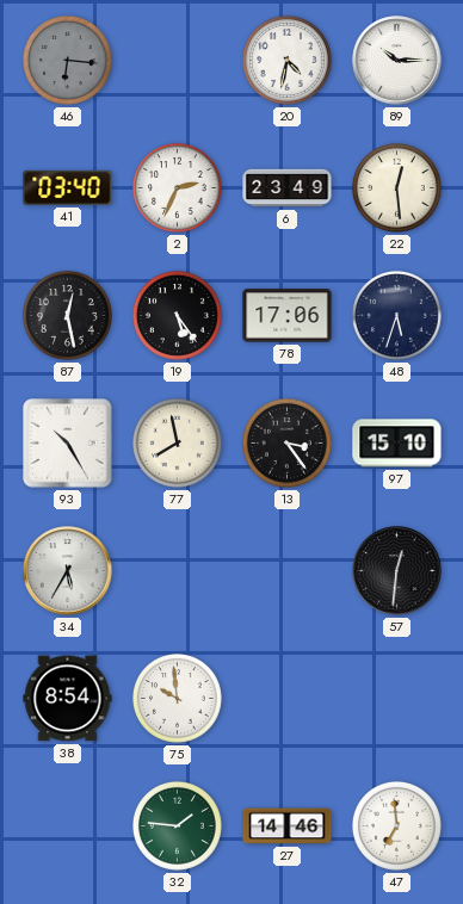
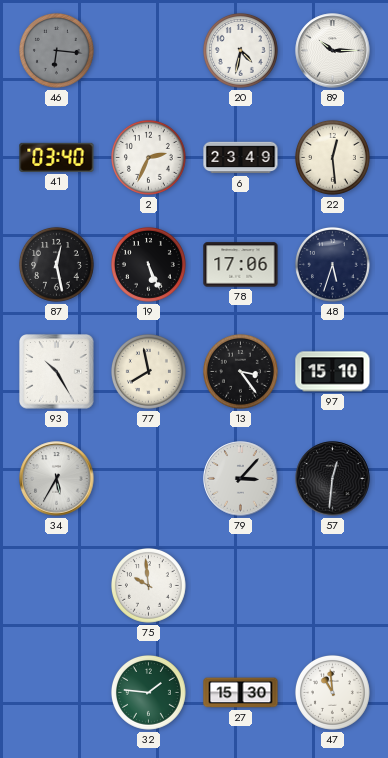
19: 5:24 -> 5:26 (148, 264)
79: none -> 3:07 (241, 479)
38: 8:54 -> none (68, 699)
27: 14:46 -> 15:30 (241, 693)
47: 6:59 -> 10:59 (332, 692)
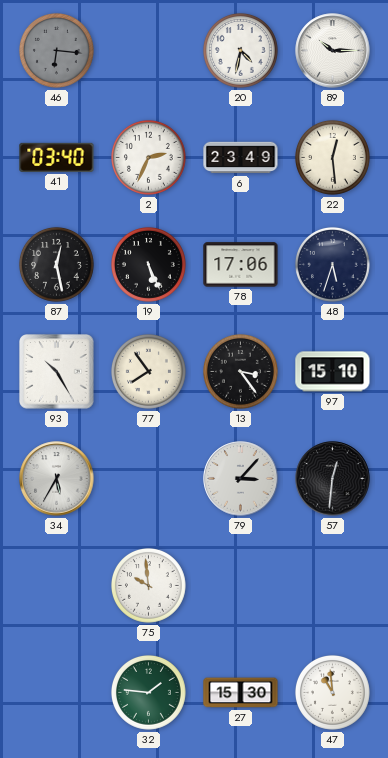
77: 7:58 -> 7:54 (148, 371)
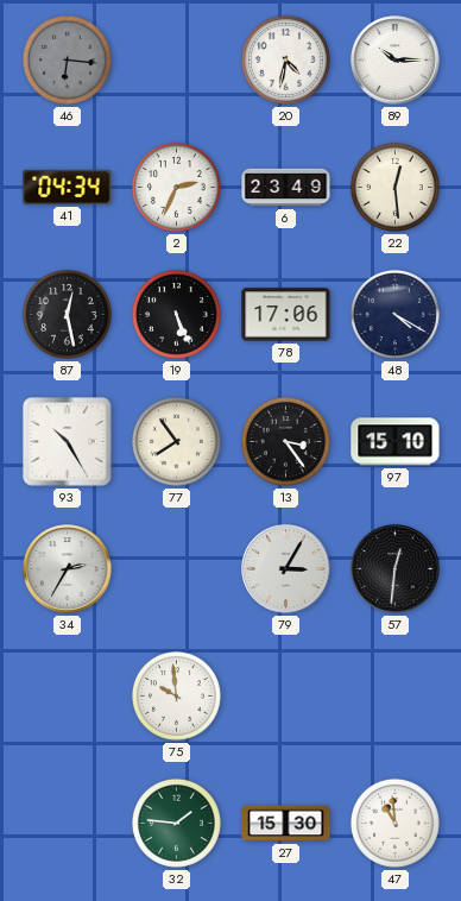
41: 03:40 -> 04:34 (68, 187)
48: 5:33 -> 4:20 (394, 314)
34: 5:35 -> 2:35 (68, 569)
79: 3:07 -> 3:05 (286, 569)
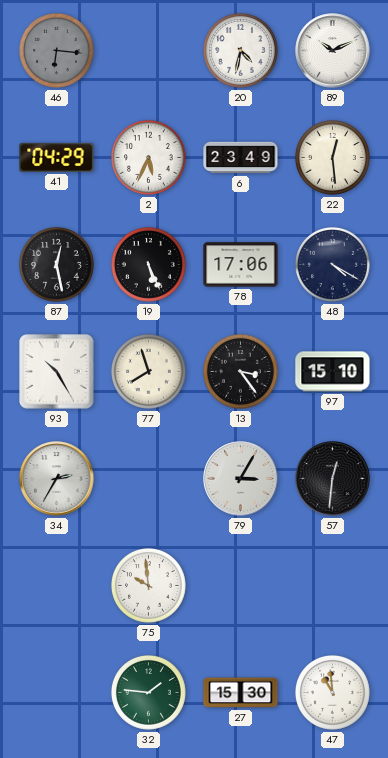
89: 10:15 -> 10:11 (333, 51)
41: 04:34 -> 04:29 (57, 157)
2: 2:34 -> 5:34 (148, 157)
77: 7:54 -> 7:57 (148, 371)
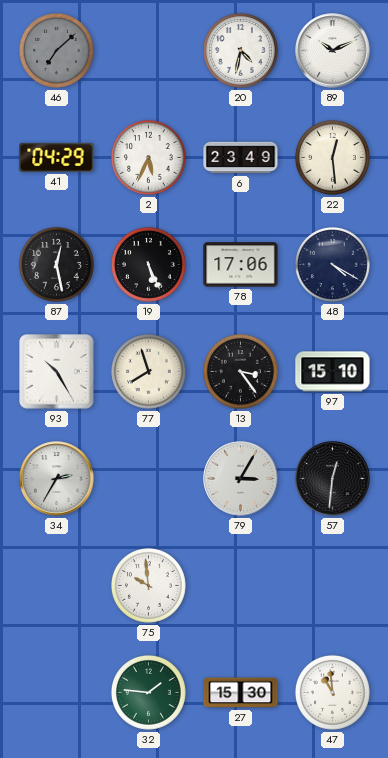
46: 6:16 -> 7:08 (56, 50)
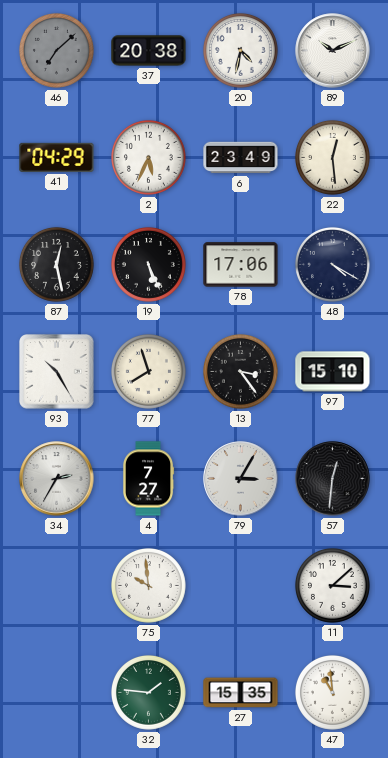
37: none -> 20:38 (149, 51)
4: none -> 7:27 (148, 479)
11: none -> 3:08 (332, 585)
27: 15:30 -> 15:35 (241, 693)
